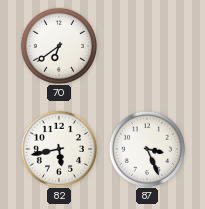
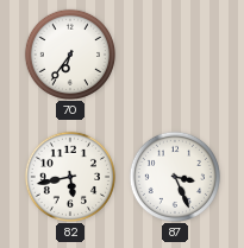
70: 6:39 -> 6:36 (69, 53)
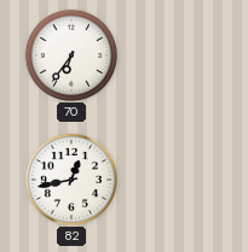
82: 5:43 -> 12:43 (70, 178)
87: 3:26 -> none (174, 176)
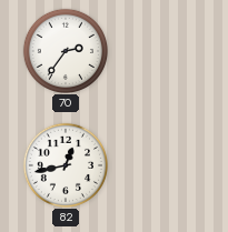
70: 6:36 -> 2:36 (65, 50)
